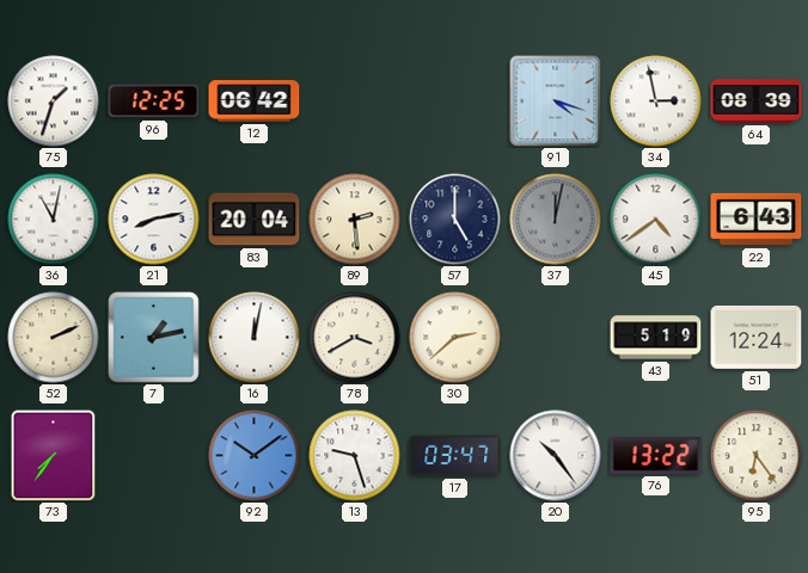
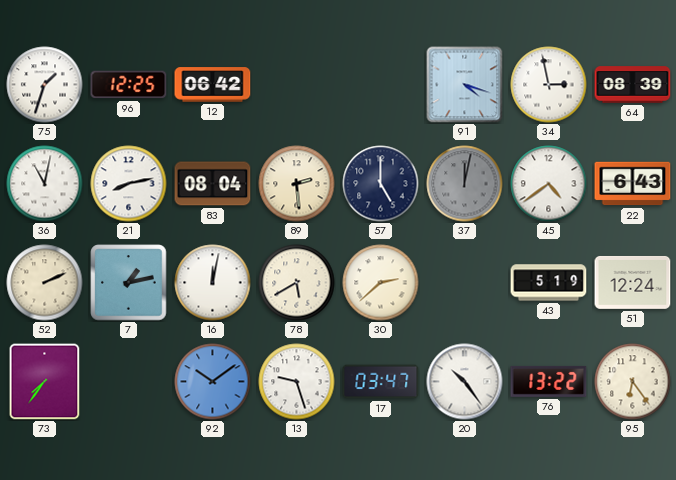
83: 20:04 -> 08:04 (213, 184)
78: 3:40 -> 5:40 (297, 283)
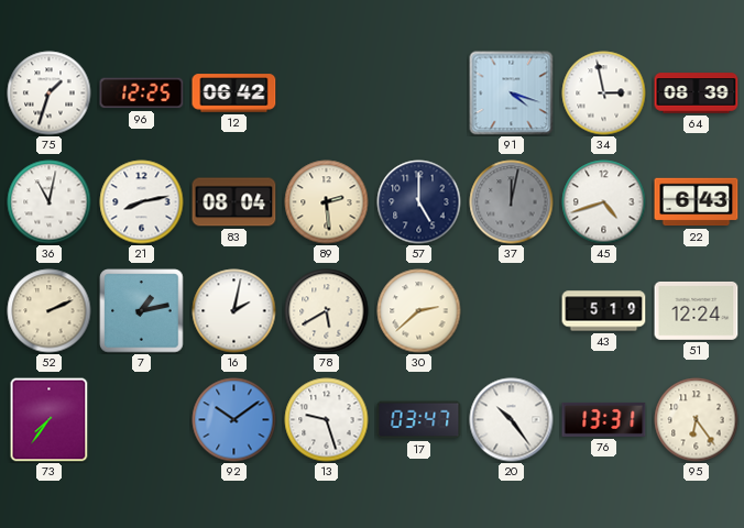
45: 4:39 -> 4:42 (604, 202)
16: 12:02 -> 2:02 (234, 311)
76: 13:22 -> 13:31 (604, 419)
